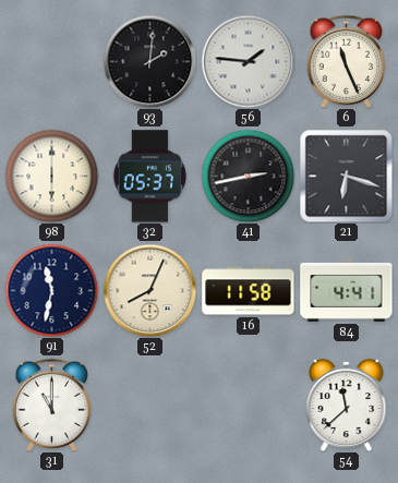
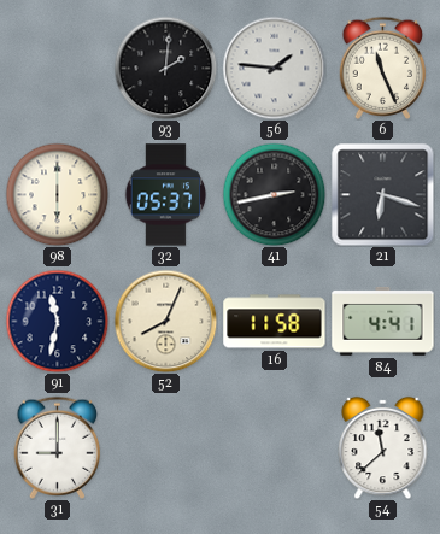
31: 11:00 -> 9:00 (58, 447)
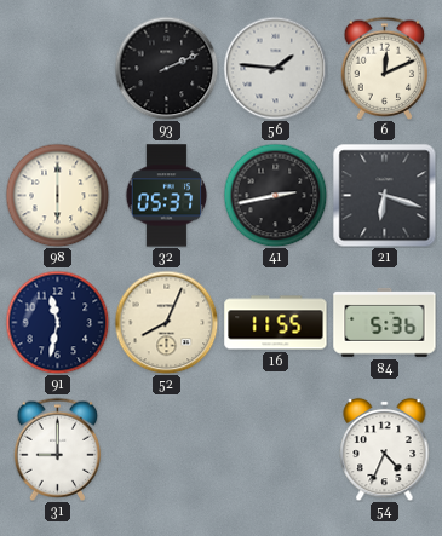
93: 2:01 -> 2:11 (166, 68)
6: 11:26 -> 12:11 (385, 68)
16: 11:58 -> 11:55 (276, 323)
84: 4:41 -> 5:36 (385, 322)
54: 11:38 -> 4:34 (385, 449)
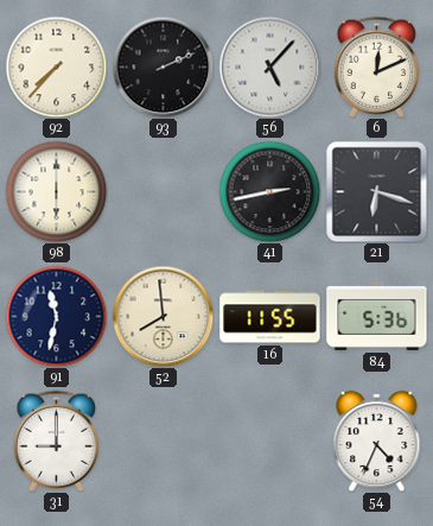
92: none -> 7:37 (56, 66)
56: 1:46 -> 5:07 (269, 66)
32: 05:37 -> none (167, 196)
52: 8:04 -> 7:59 (163, 316)
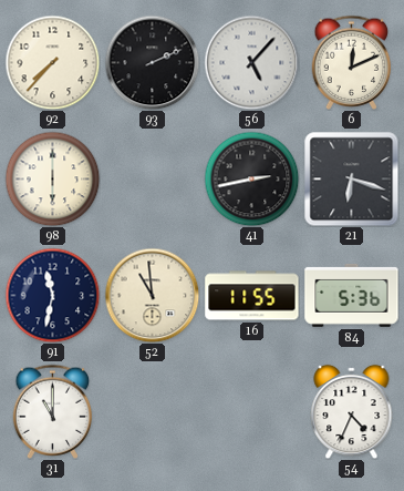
52: 7:59 -> 10:59 (152, 295)
31: 9:00 -> 11:00 (53, 411)
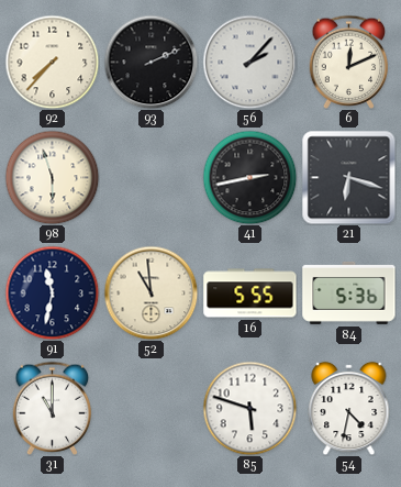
56: 5:07 -> 2:07 (249, 62)
98: 6:00 -> 5:57 (52, 177)
16: 11:55 -> 5:55 (250, 294)
85: none -> 5:48 (249, 408)
54: 4:34 -> 4:32 (349, 408)
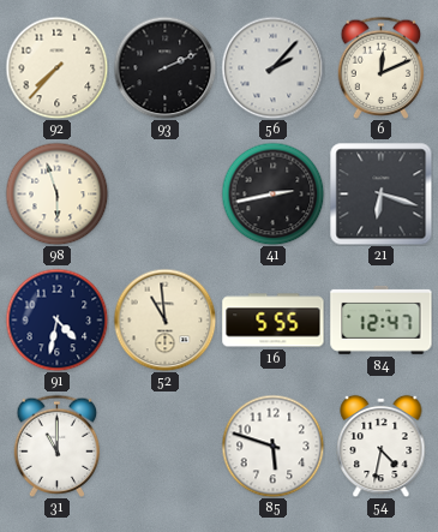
91: 11:32 -> 4:32 (56, 319)
84: 5:36 -> 12:47 (382, 319)
